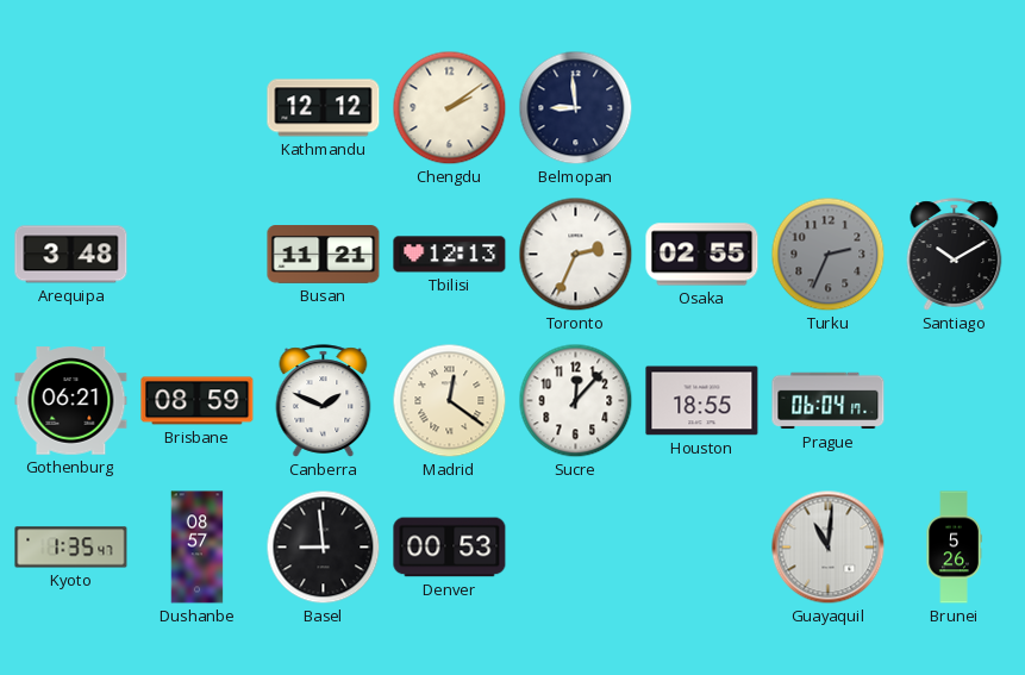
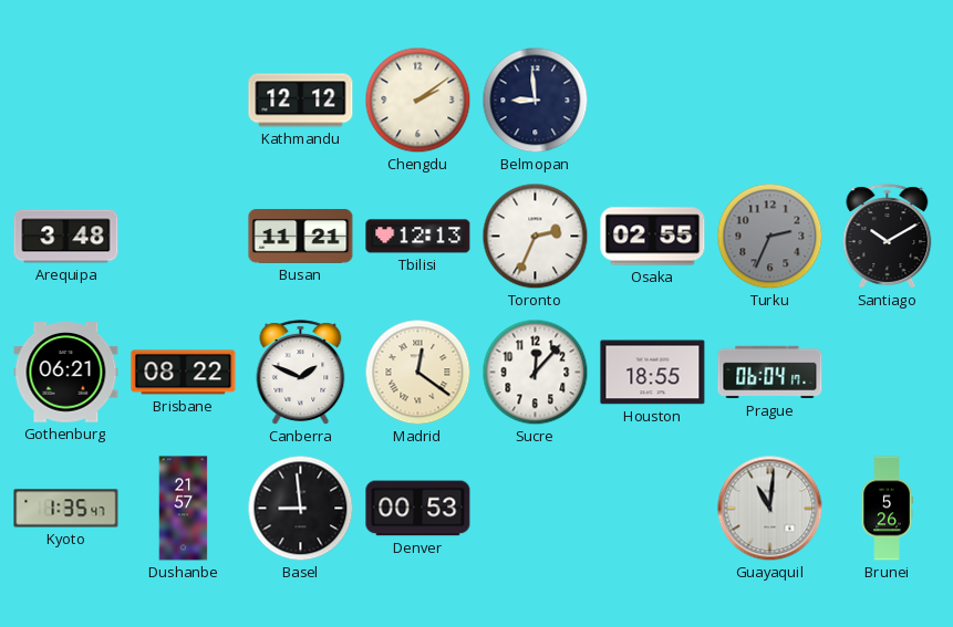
Brisbane: 08:59 -> 08:22 (184, 373)
Dushanbe: 08:57 -> 21:57 (184, 509)
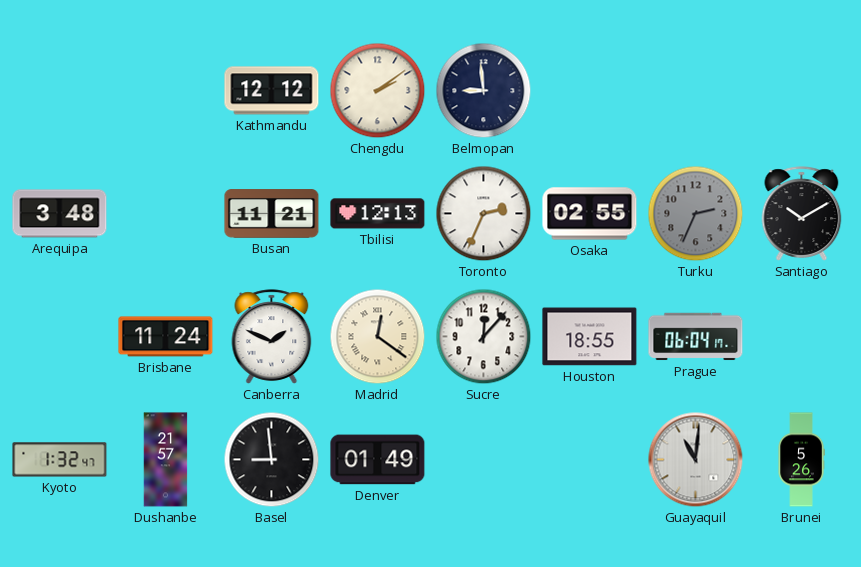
Gothenburg: 06:21 -> none (66, 373)
Brisbane: 08:22 -> 11:24 (166, 337)
Kyoto: 1:35 -> 1:32 (60, 460)
Denver: 00:53 -> 01:49 (378, 460)
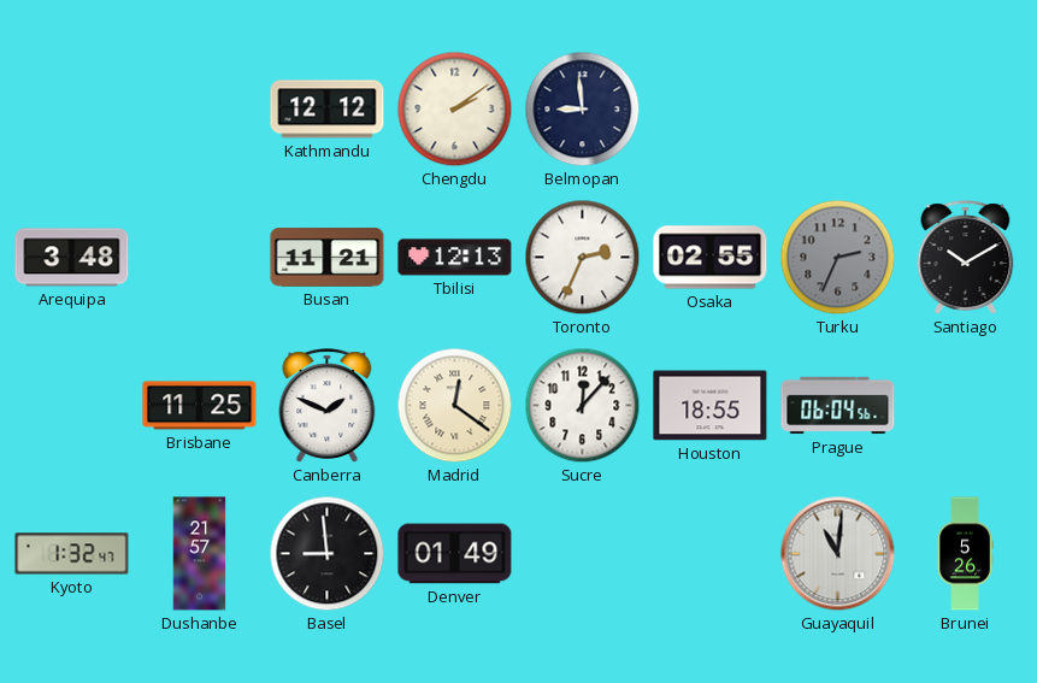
Brisbane: 11:24 -> 11:25 (200, 406)
Prague: 06:04:17 -> 06:04:56 (838, 406)
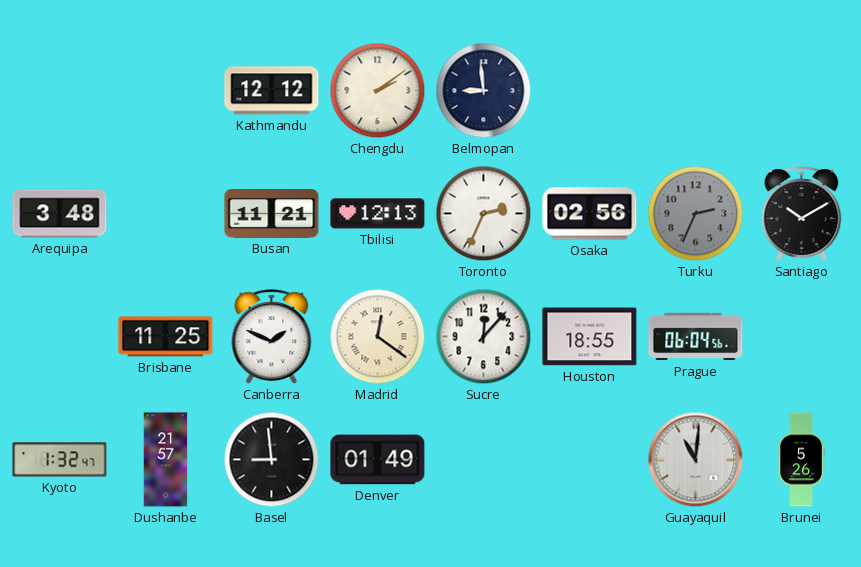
Osaka: 02:55 -> 02:56 (590, 214)
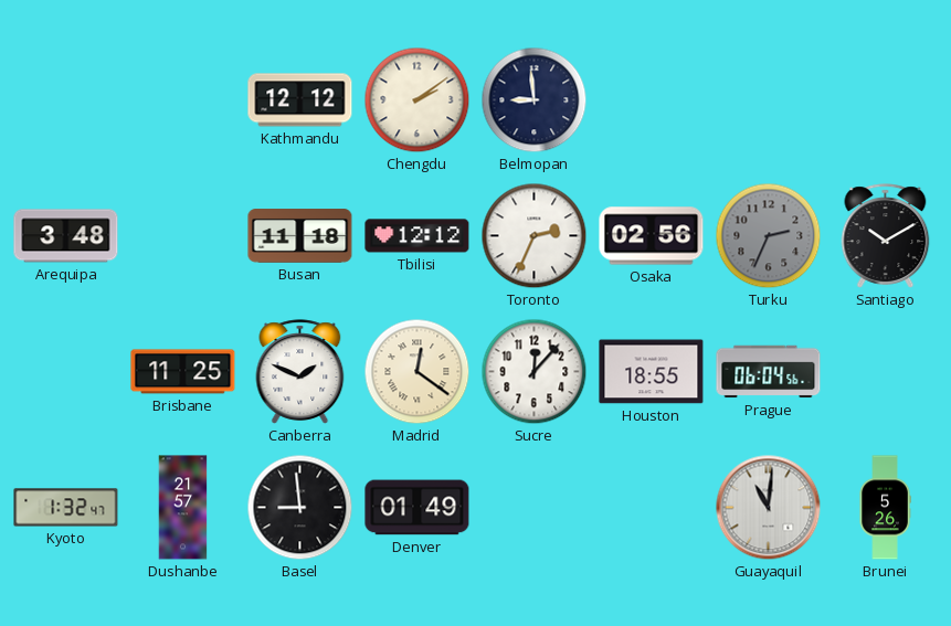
Busan: 11:21 -> 11:18 (300, 236)
Tbilisi: 12:13 -> 12:12 (418, 236)
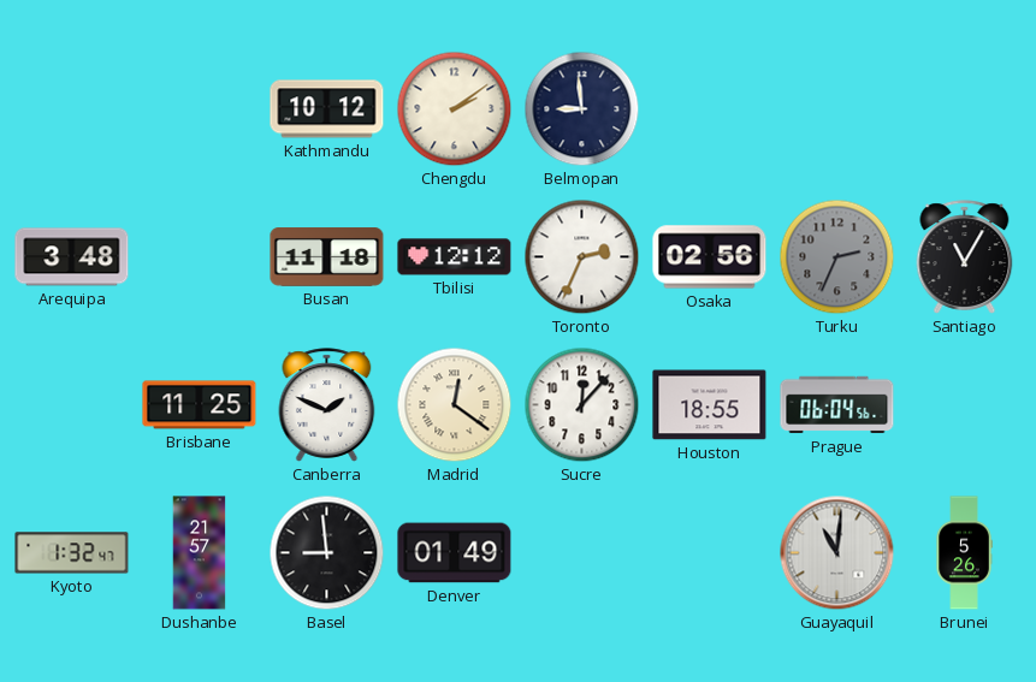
Kathmandu: 12:12 -> 10:12 (327, 109)
Santiago: 10:10 -> 11:05 (965, 257)
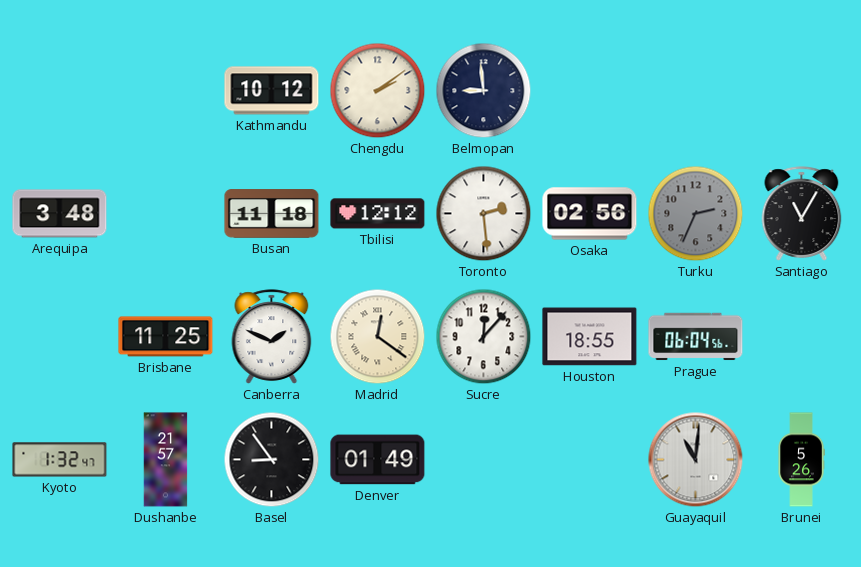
Toronto: 2:34 -> 2:29 (484, 214)
Basel: 8:59 -> 8:54 (272, 460)
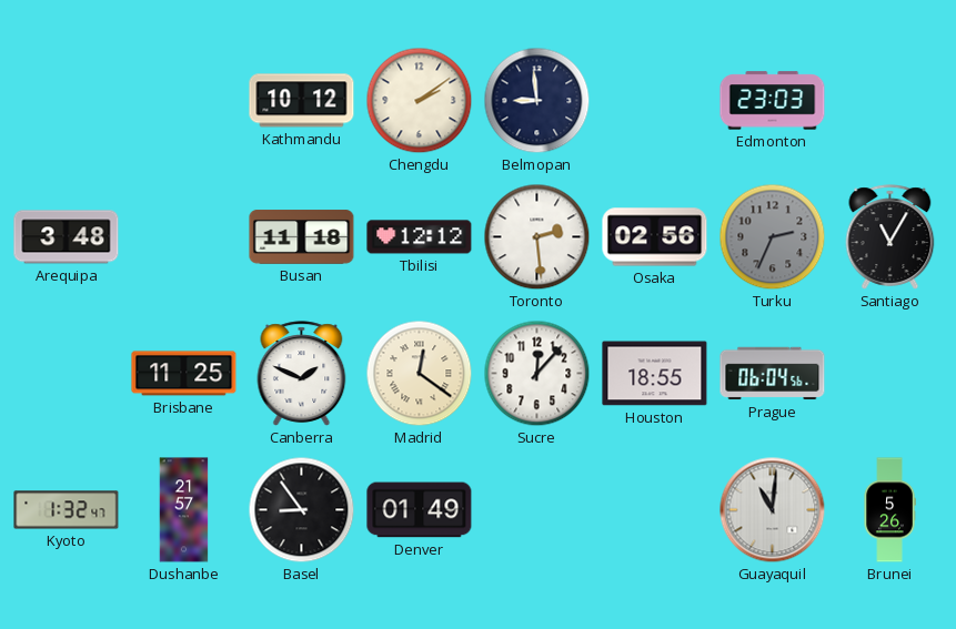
Edmonton: none -> 23:03 (773, 101)
